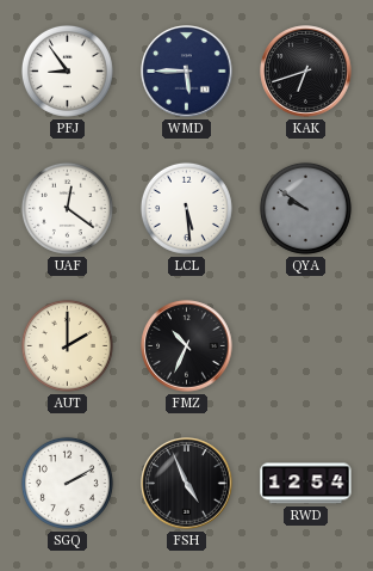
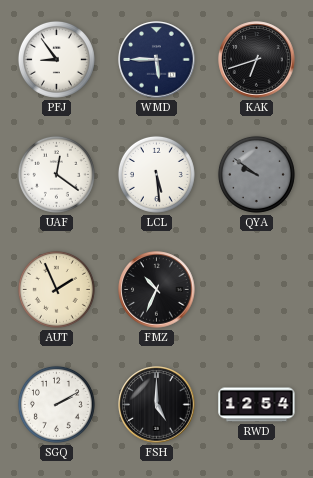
AUT: 2:00 -> 1:56 (56, 289)
FSH: 4:56 -> 5:00 (157, 405)
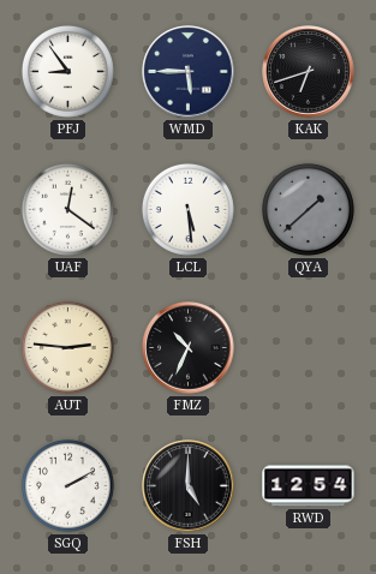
QYA: 9:51 -> 1:38 (308, 209)
AUT: 1:56 -> 2:46 (67, 347)
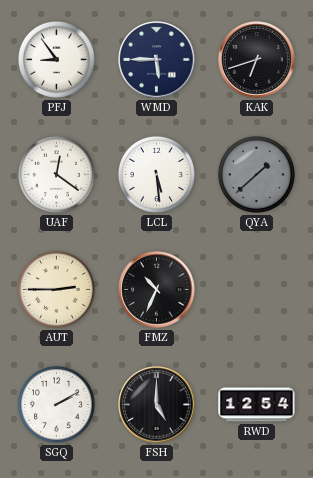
AUT: 2:46 -> 2:45 (56, 289)
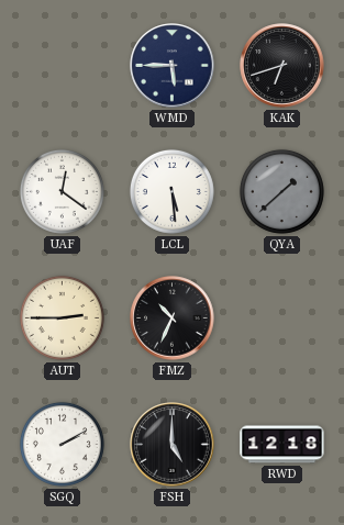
PFJ: 8:54 -> none (56, 59)
RWD: 12:54 -> 12:18 (282, 445)
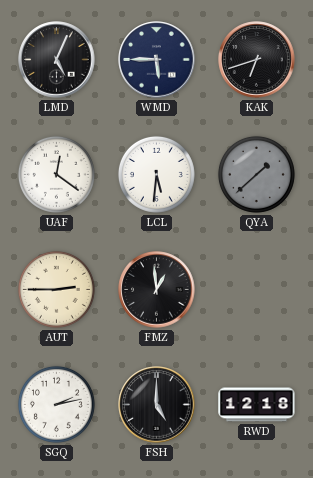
LMD: none -> 5:04 (57, 60)
LCL: 5:29 -> 5:31 (156, 174)
FMZ: 10:34 -> 12:59 (157, 290)
SGQ: 2:10 -> 2:13 (56, 404)
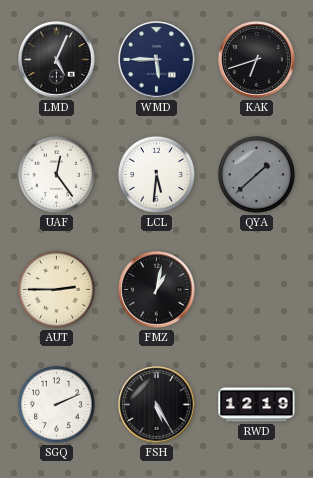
UAF: 12:21 -> 12:24 (56, 174)
FMZ: 12:59 -> 1:02 (157, 290)
SGQ: 2:13 -> 2:11 (56, 404)
FSH: 5:00 -> 5:25 (157, 405)
RWD: 12:18 -> 12:19 (257, 405)
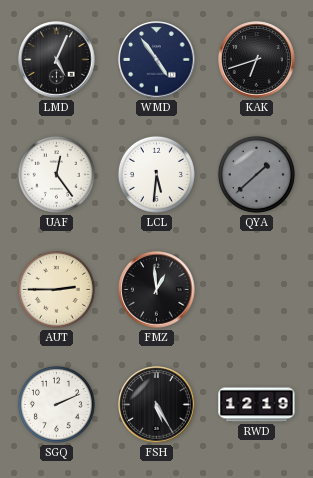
WMD: 5:45 -> 4:54 (157, 60)
FMZ: 1:02 -> 12:59 (157, 290)
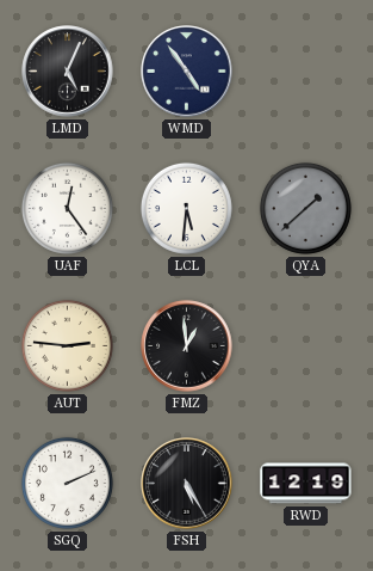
KAK: 6:42 -> none (257, 60)
AUT: 2:45 -> 2:46 (67, 345)
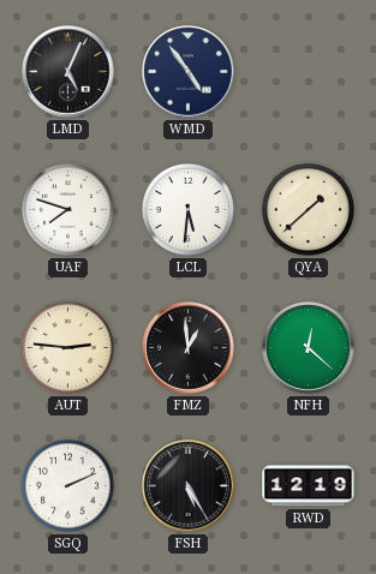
UAF: 12:24 -> 7:48 (67, 209)
QYA dial: grey -> cream (308, 209)
NFH: none -> 12:22 (309, 348)
